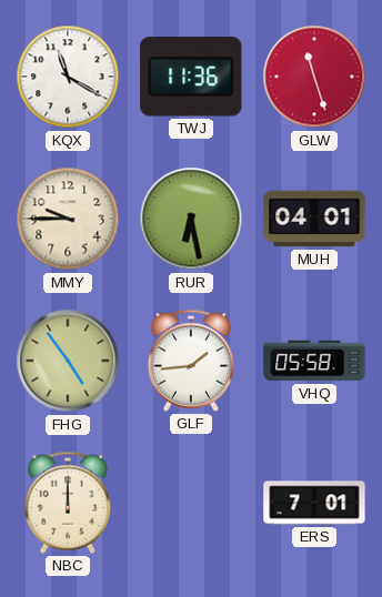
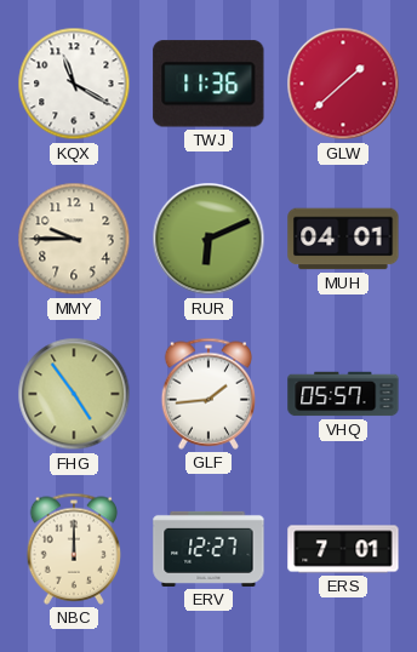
GLW: 11:27 -> 1:38 (343, 84)
RUR: 6:28 -> 6:11 (208, 239)
VHQ: 05:58 -> 05:57 (343, 394)
ERV: none -> 12:27 (208, 549)
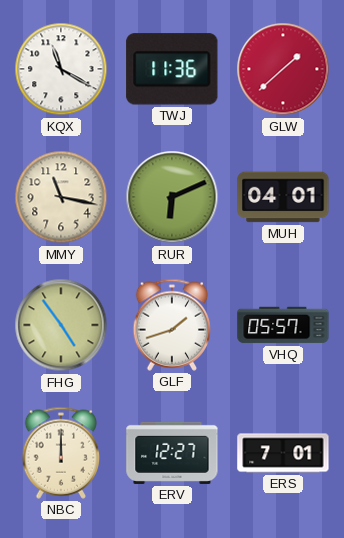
MMY: 9:45 -> 11:17 (61, 197)
GLF: 1:44 -> 1:42 (172, 325)
